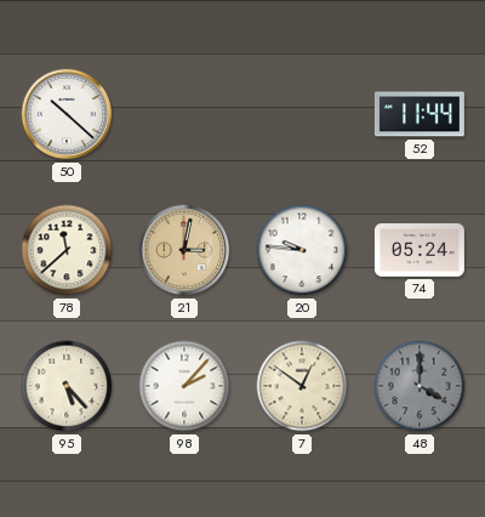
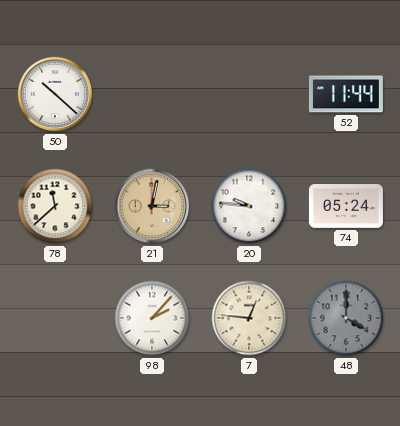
95: 5:23 -> none (67, 386)
7: 12:51 -> 12:46 (249, 318)
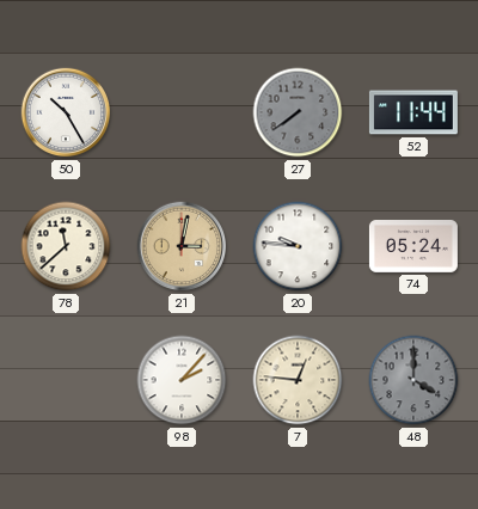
50: 10:22 -> 10:25 (66, 112)
27: none -> 7:39 (298, 112)
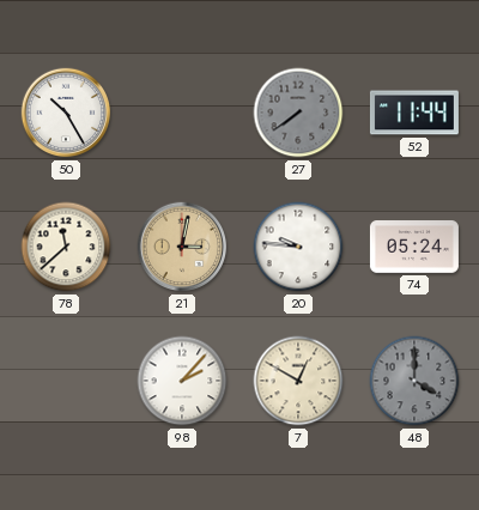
7: 12:46 -> 12:50 (298, 381)
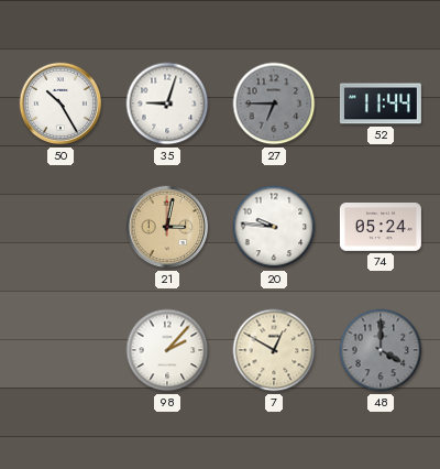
35: none -> 9:03 (167, 103)
27: 7:39 -> 6:45 (274, 103)
78: 11:38 -> none (66, 247)
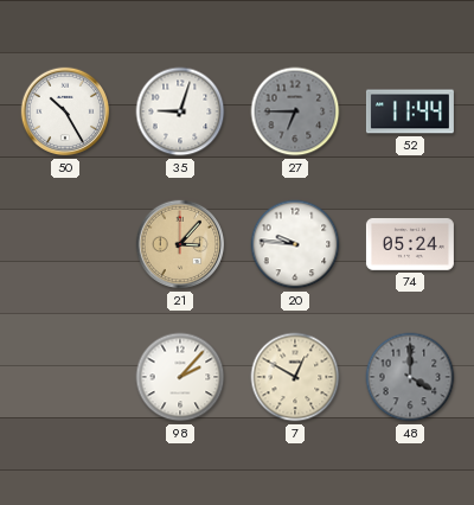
21: 3:02 -> 3:07 (180, 244)
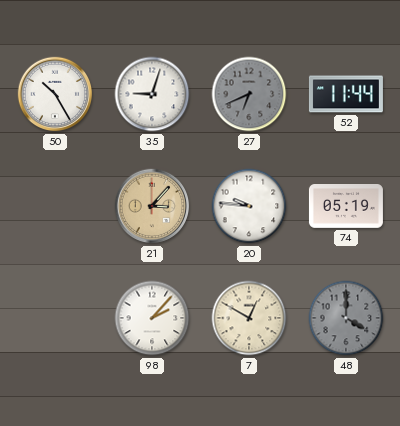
27: 6:45 -> 6:41 (249, 94)
74: 05:24 -> 05:19 (346, 207)
